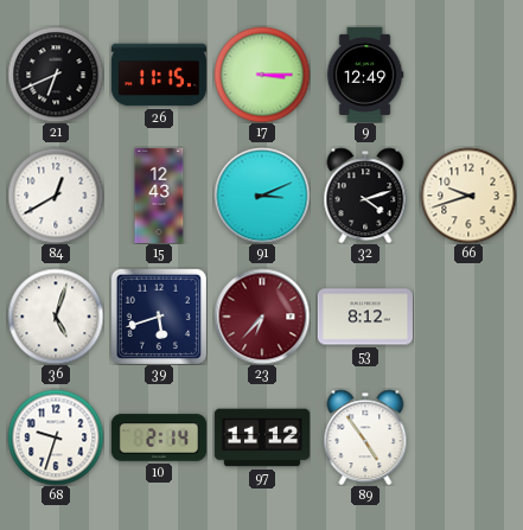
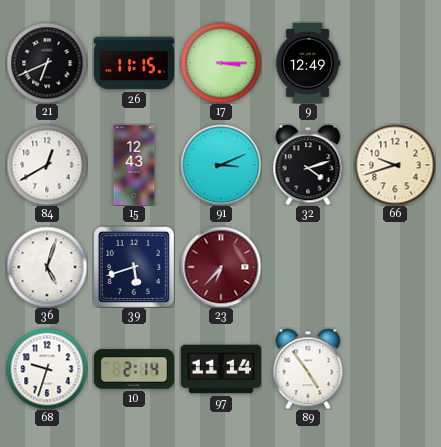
53: 8:12 -> none (365, 317)
97: 11:12 -> 11:14 (221, 369)
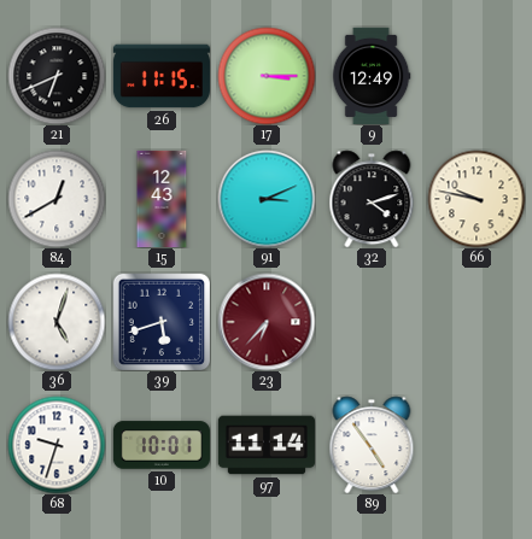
66: 9:42 -> 9:47 (477, 199)
10: 2:14 -> 10:01 (162, 445)
